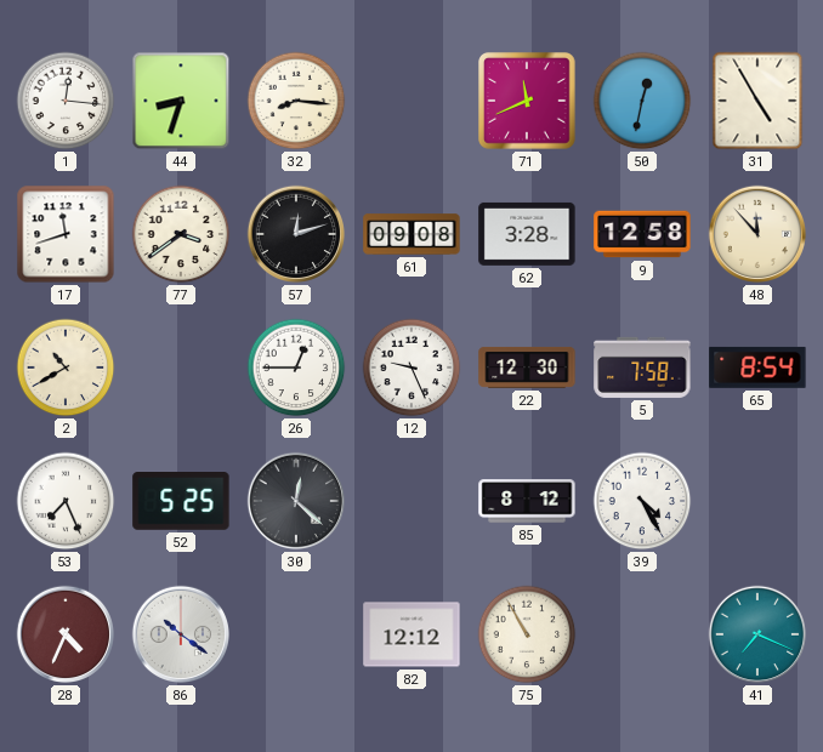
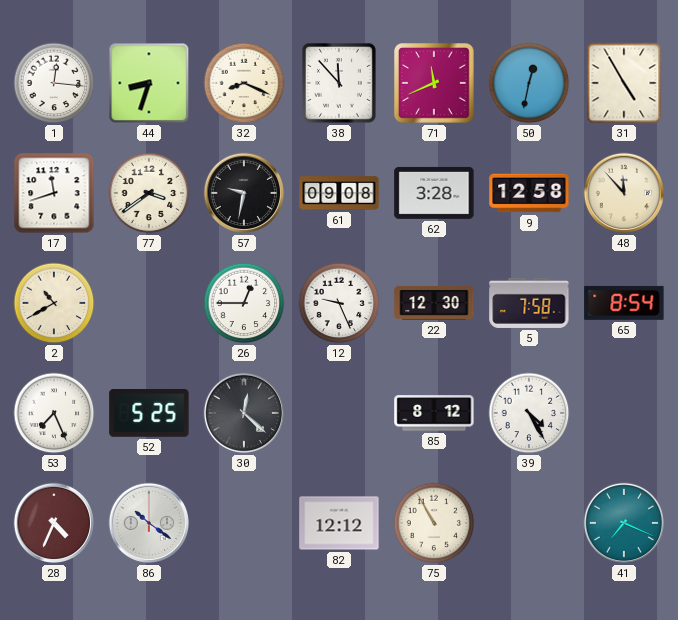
32: 8:16 -> 8:19 (244, 83)
38: none -> 11:53 (339, 83)
57: 12:12 -> 9:32 (244, 193)
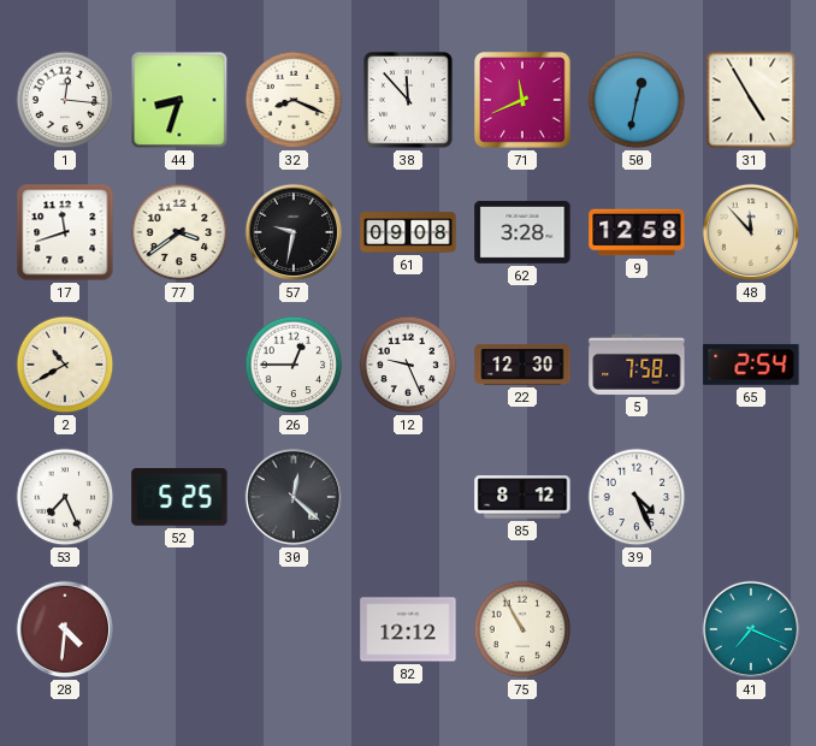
65: 8:54 -> 2:54 (751, 365)
39: 4:25 -> 4:26 (637, 497)
28: 4:34 -> 4:31 (65, 629)
86: 10:21 -> none (149, 523)
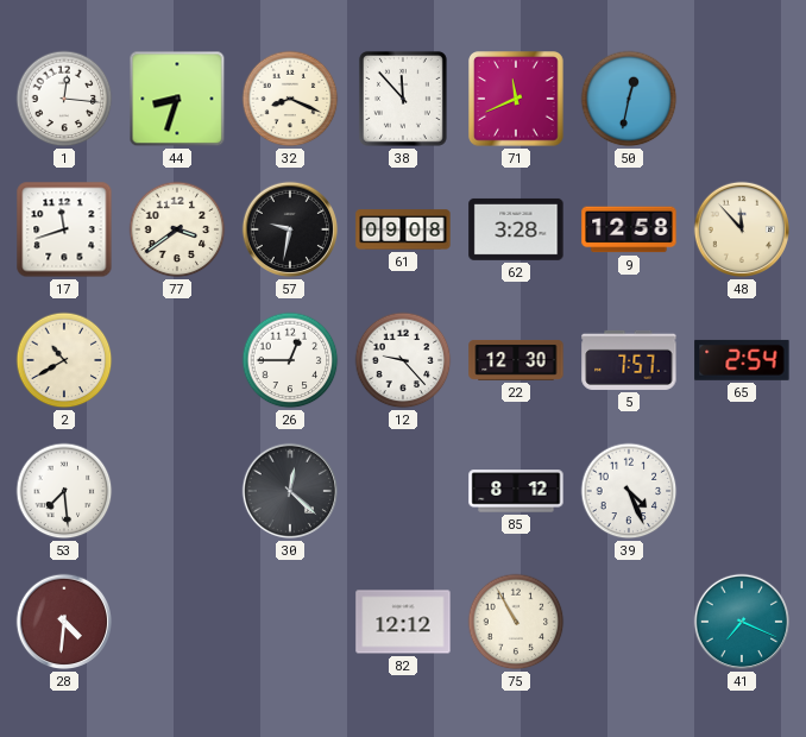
31: 4:55 -> none (751, 100)
12: 9:26 -> 9:23 (403, 360)
5: 7:58 -> 7:57 (629, 360)
53: 7:26 -> 7:29 (64, 491)
52: 5:25 -> none (179, 498)
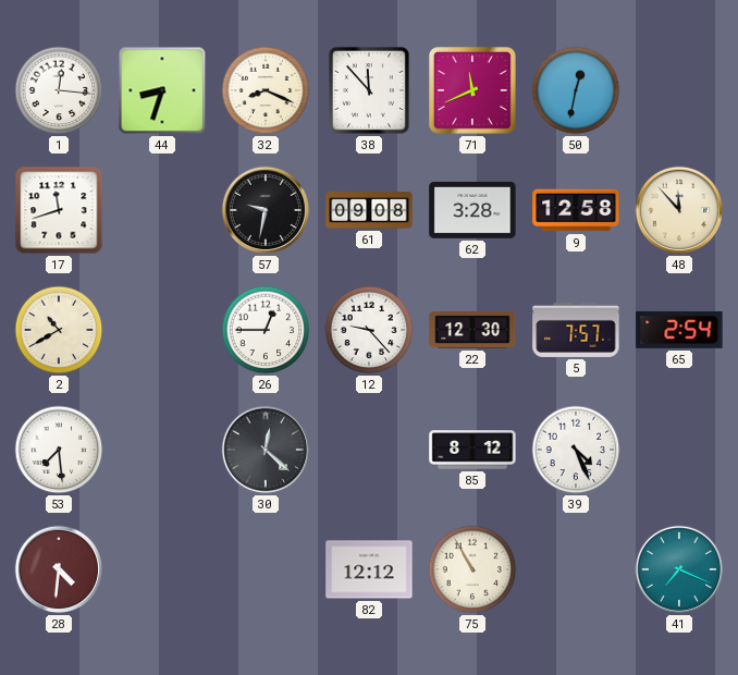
77: 3:39 -> none (177, 229)
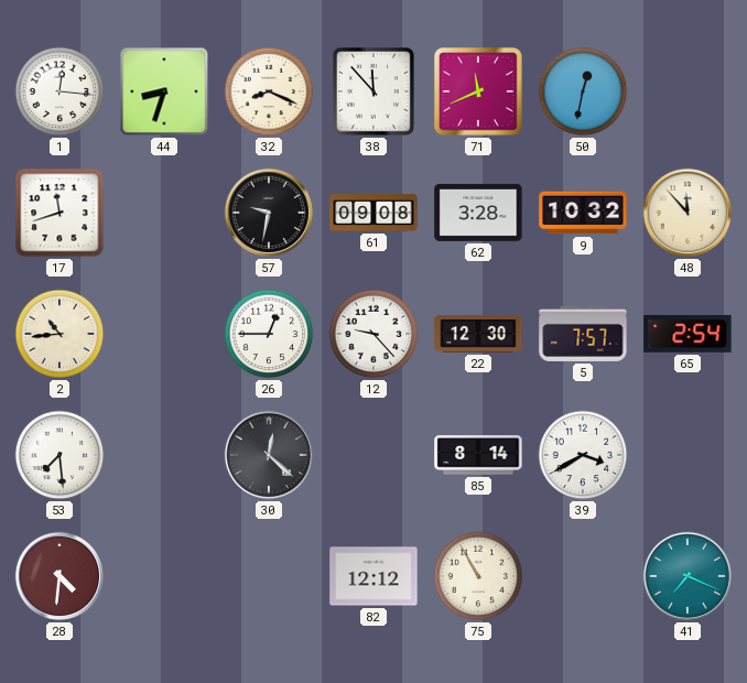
9: 12:58 -> 10:32 (583, 213)
2: 10:40 -> 10:44 (59, 334)
85: 8:12 -> 8:14 (478, 455)
39: 4:26 -> 3:40 (583, 455)
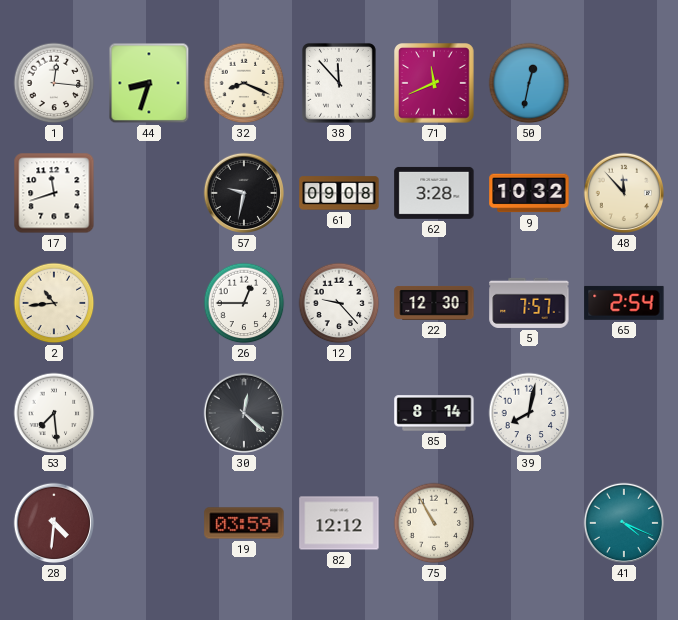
39: 3:40 -> 8:02 (529, 413)
19: none -> 03:59 (244, 523)
41: 7:19 -> 4:19 (624, 523)
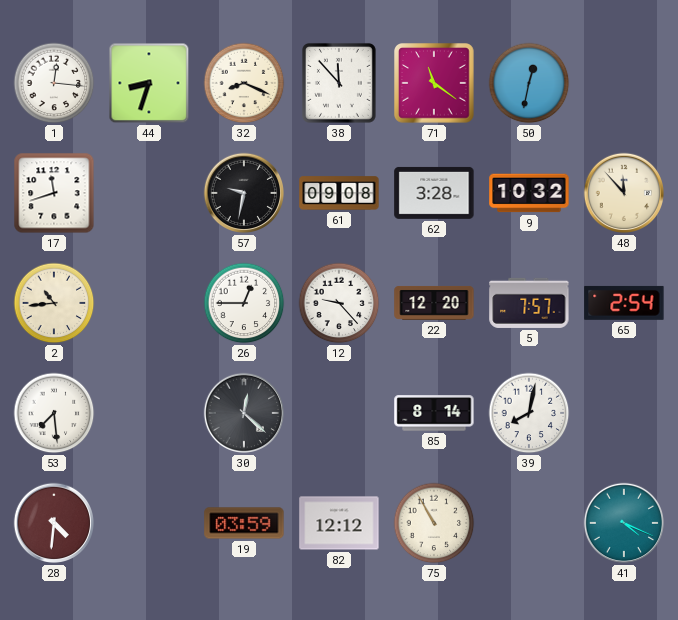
71: 11:41 -> 11:21 (434, 83)
22: 12:30 -> 12:20 (434, 303)
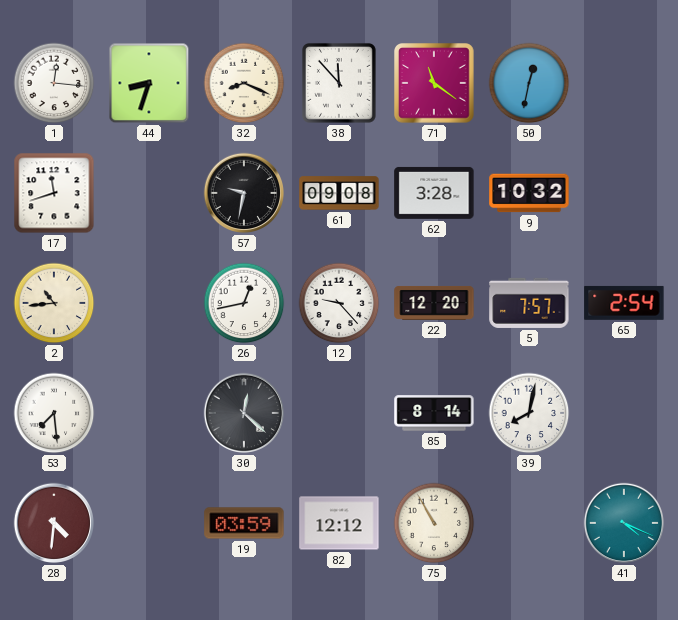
48: 11:53 -> none (624, 193)
26: 12:45 -> 12:43 (244, 303)
